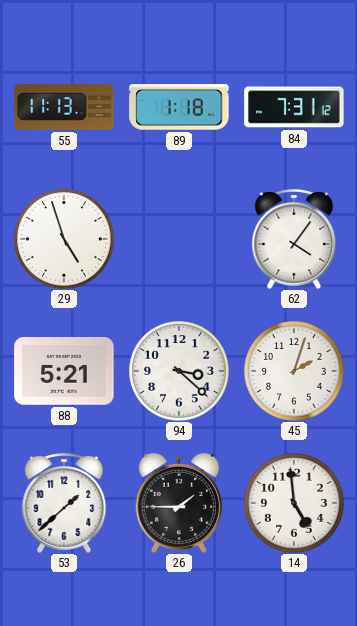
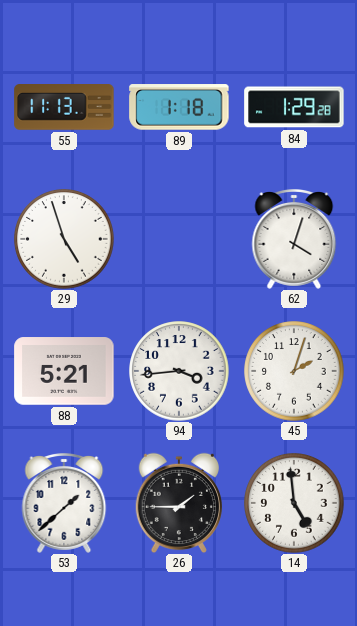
84: 7:31 -> 1:29 (294, 107)
62: 4:06 -> 4:03 (294, 240)
94: 3:22 -> 3:44 (179, 371)
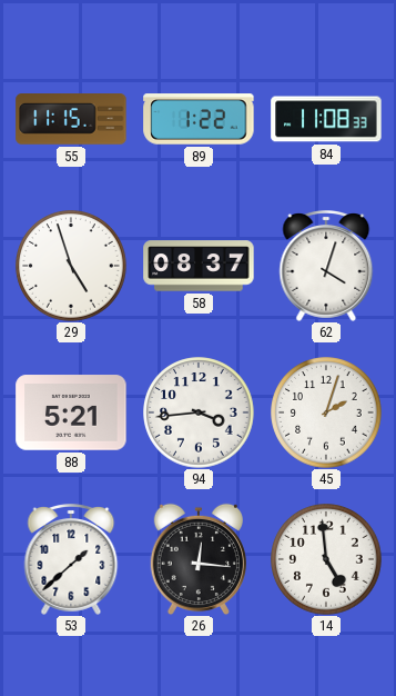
55: 11:13 -> 11:15 (71, 119)
89: 1:18 -> 1:22 (199, 119)
84: 1:29 -> 11:08 (326, 119)
58: none -> 08:37 (199, 266)
26: 1:45 -> 12:16 (199, 559)
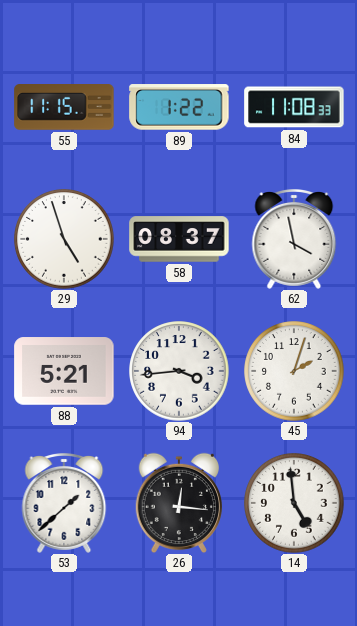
62: 4:03 -> 3:58 (294, 240)
